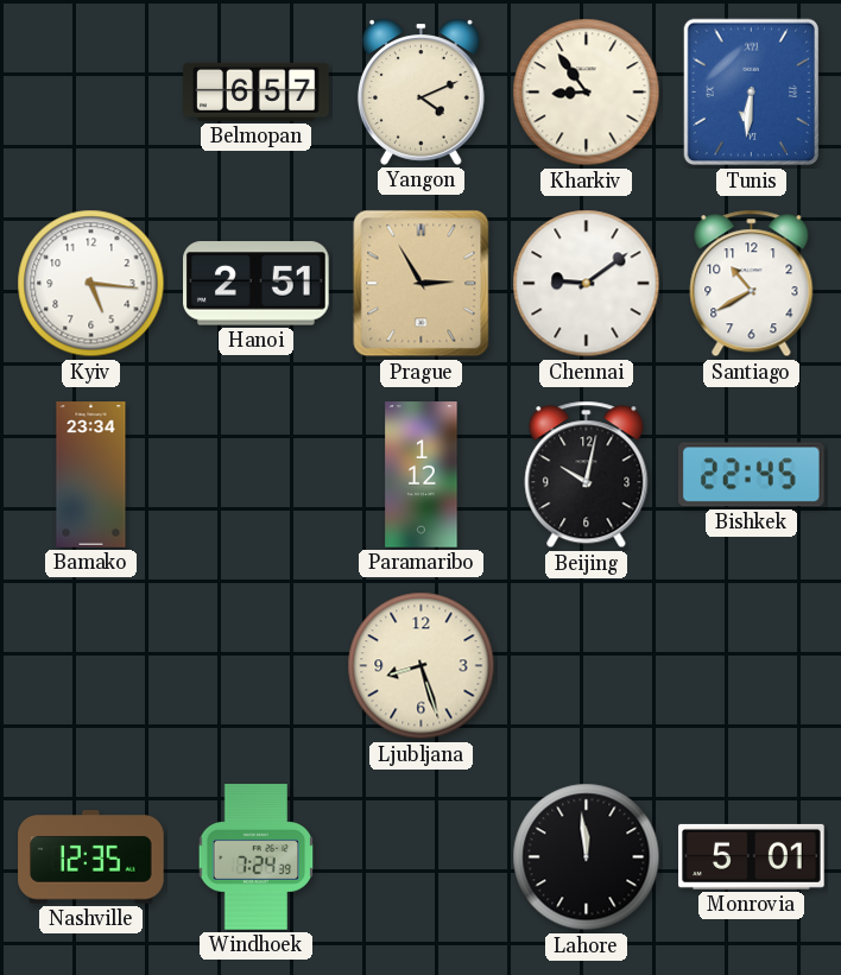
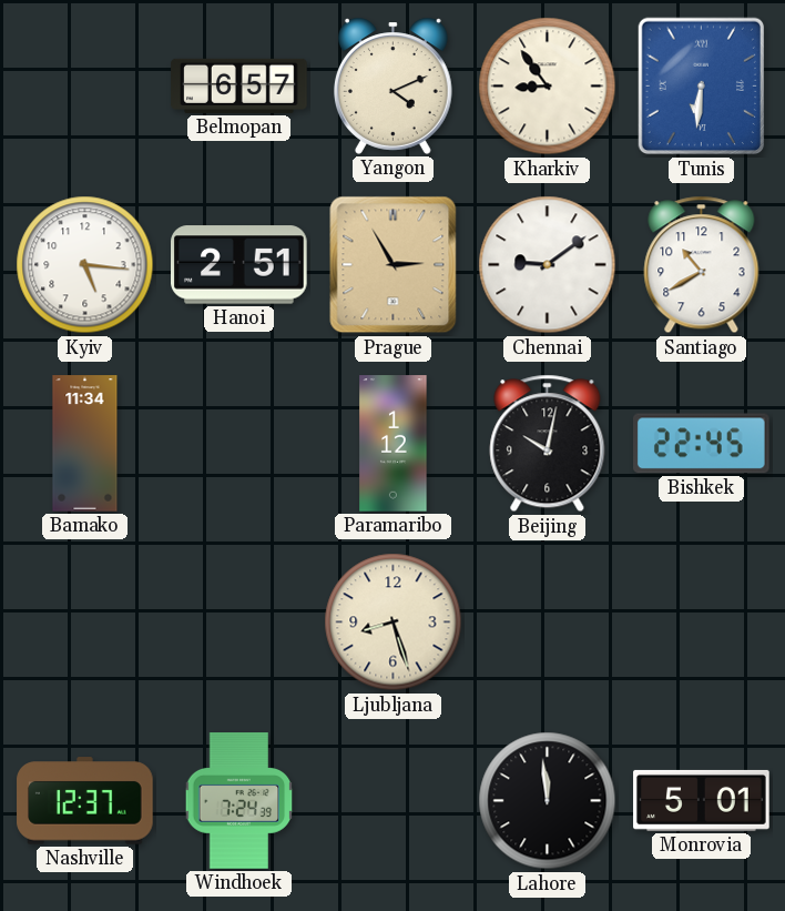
Bamako: 23:34 -> 11:34 (85, 444)
Nashville: 12:35 -> 12:37 (85, 801)
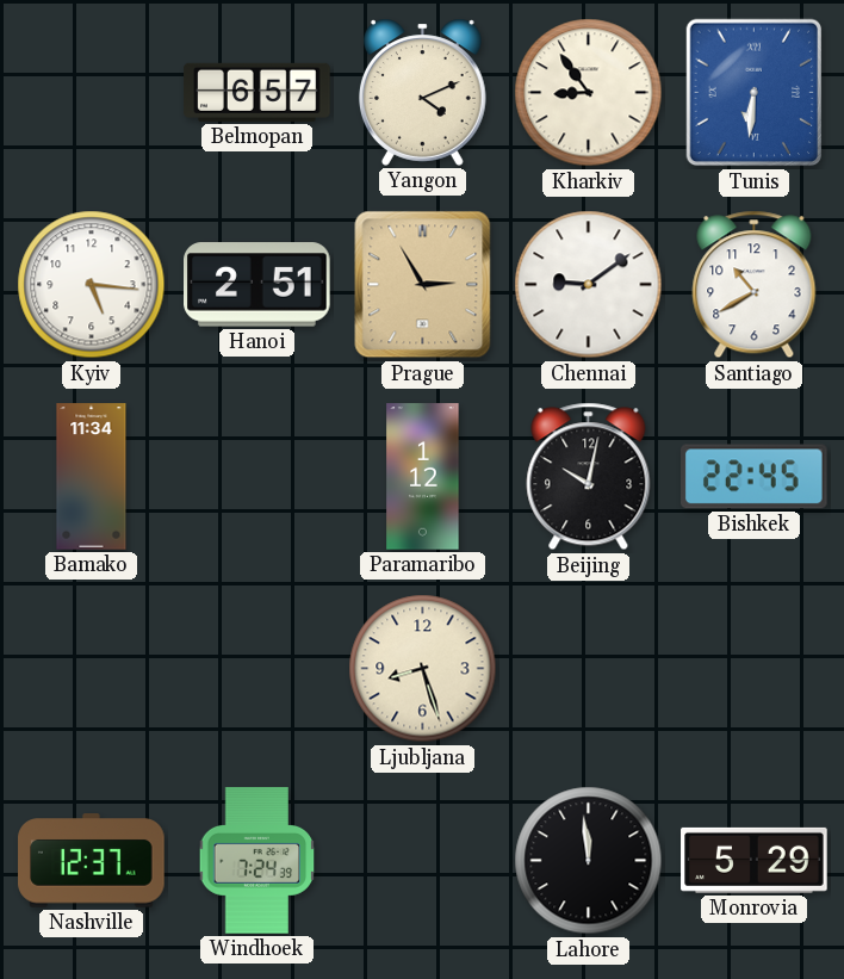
Monrovia: 5:01 -> 5:29 (755, 860)
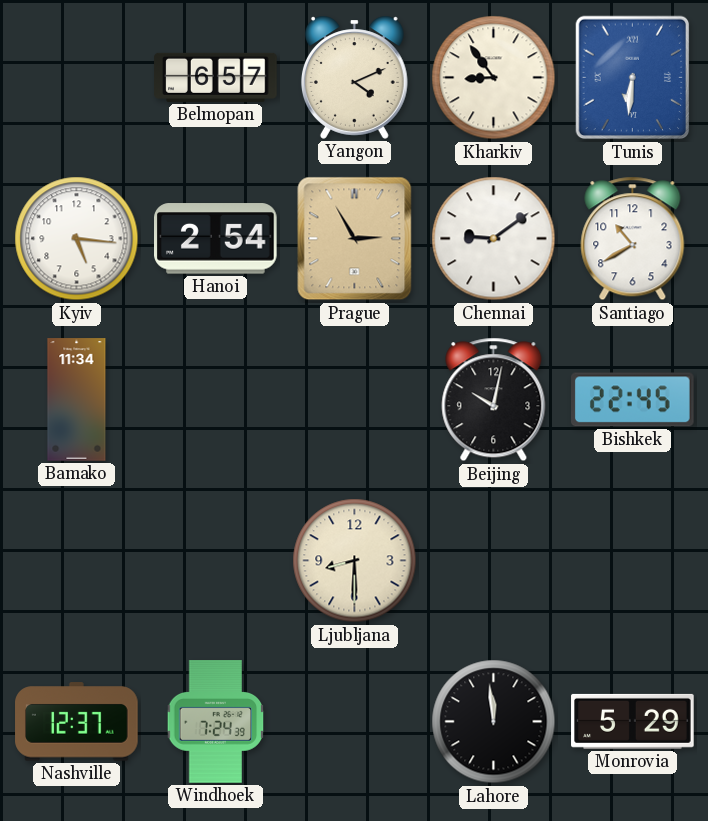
Hanoi: 2:51 -> 2:54 (216, 239)
Paramaribo: 1:12 -> none (423, 477)
Ljubljana: 8:27 -> 8:30 (355, 561)
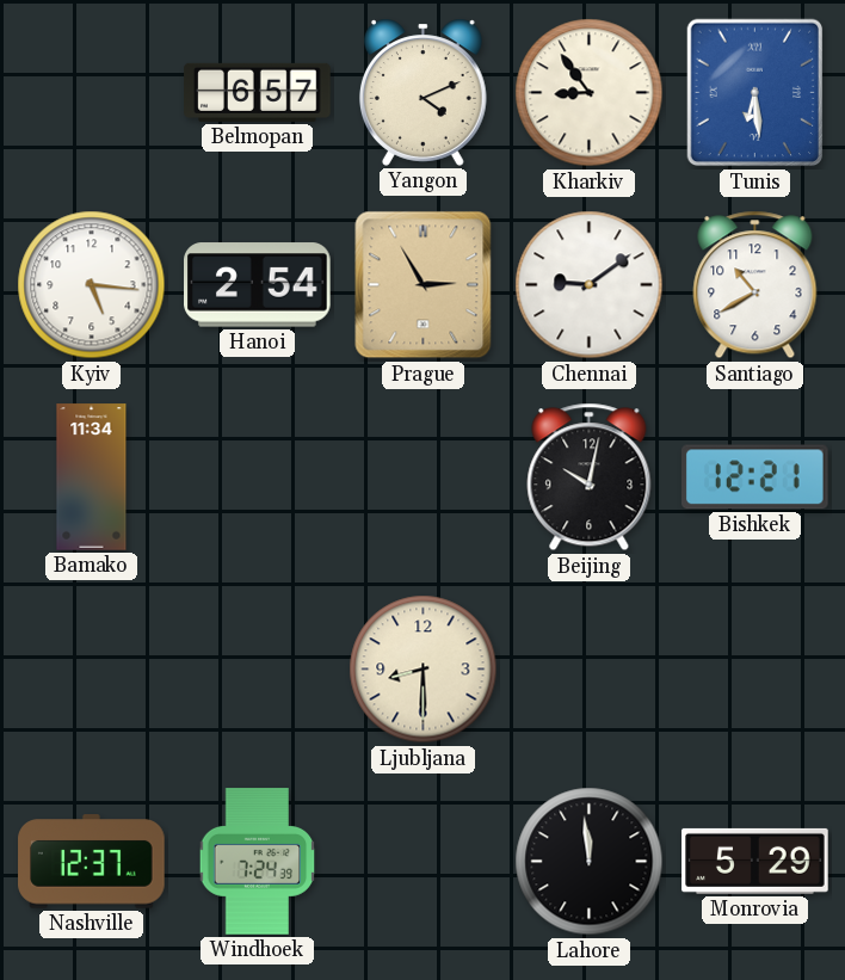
Tunis: 6:31 -> 6:29 (755, 93)
Bishkek: 22:45 -> 12:21 (755, 477)
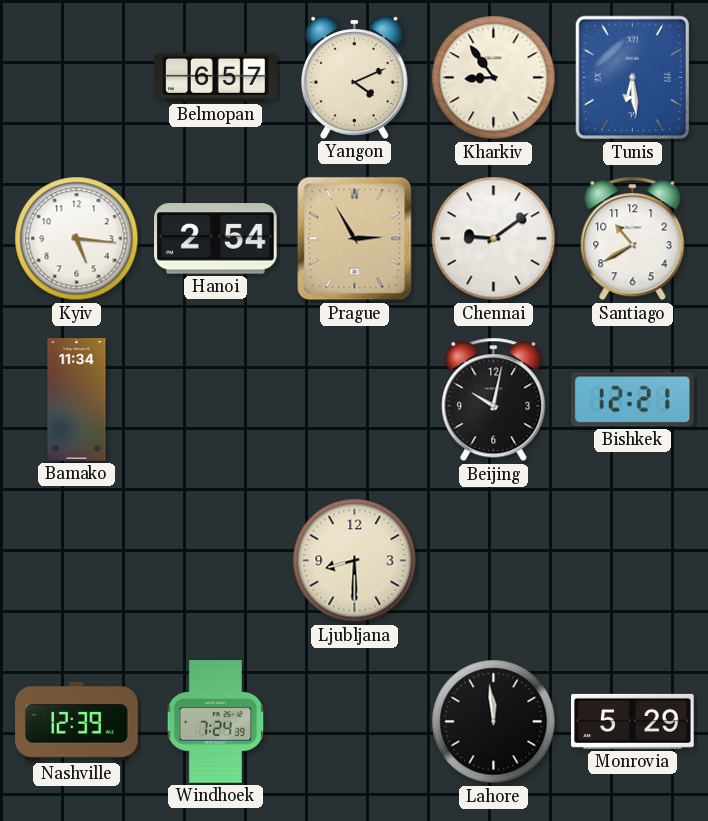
Nashville: 12:37 -> 12:39 (77, 722)
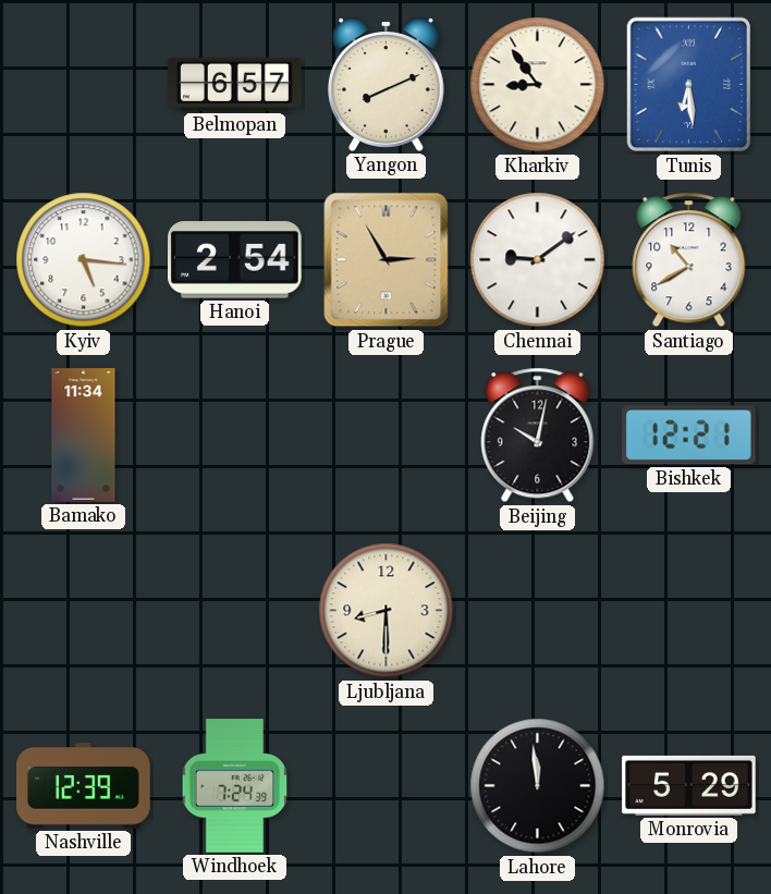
Yangon: 4:11 -> 8:11 (385, 84)
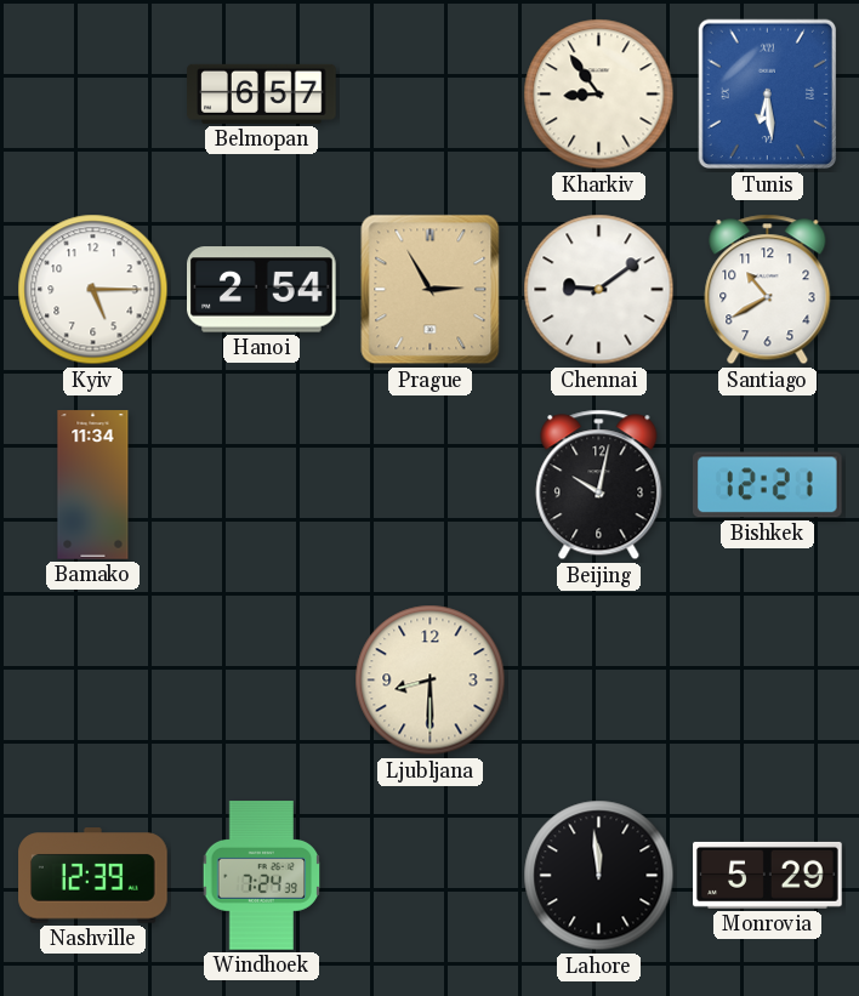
Yangon: 8:11 -> none (385, 84)
Kyiv: 5:16 -> 5:15 (93, 290)
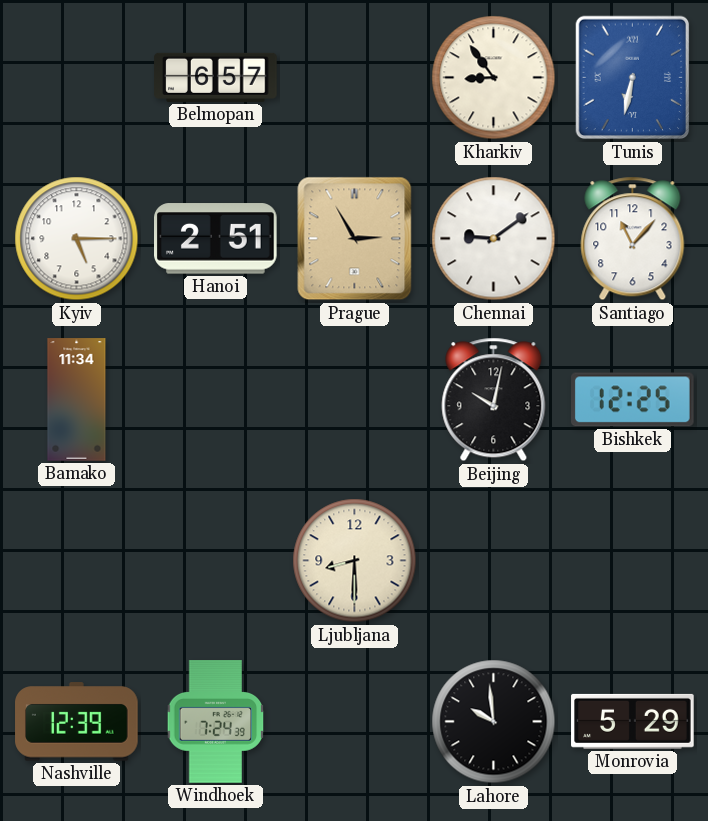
Tunis: 6:29 -> 6:32 (633, 78)
Hanoi: 2:54 -> 2:51 (216, 239)
Santiago: 10:40 -> 11:07 (633, 239)
Bishkek: 12:21 -> 12:25 (633, 400)
Lahore: 11:59 -> 9:59 (494, 722)
